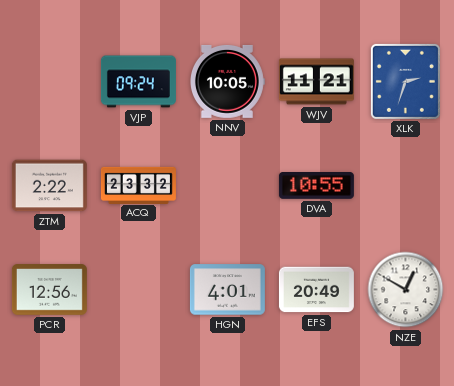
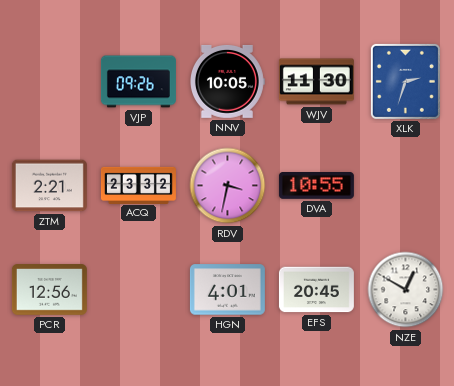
VJP: 09:24 -> 09:26 (138, 82)
WJV: 11:21 -> 11:30 (316, 82)
ZTM: 2:22 -> 2:21 (49, 186)
RDV: none -> 3:32 (228, 186)
EFS: 20:49 -> 20:45 (316, 290)
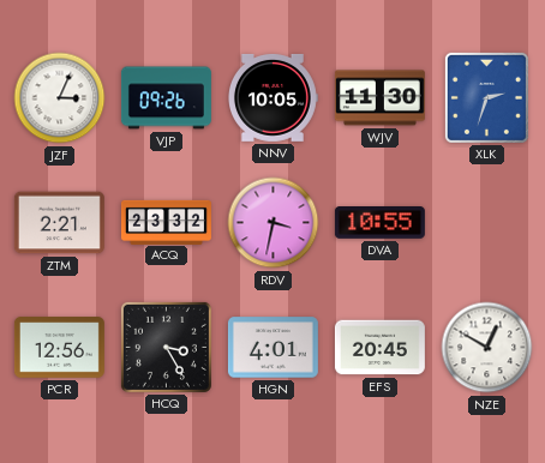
JZF: none -> 3:04 (60, 98)
HCQ: none -> 3:25 (166, 347)
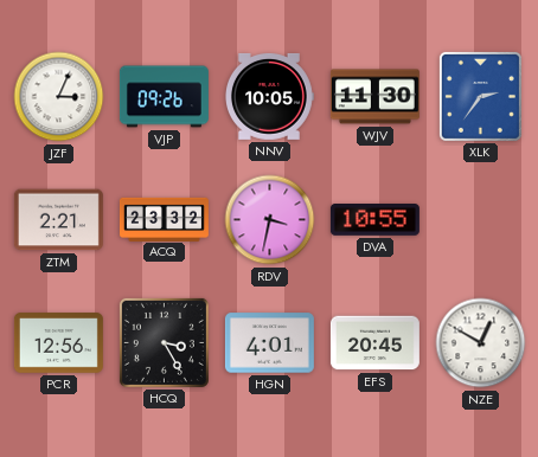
XLK: 2:33 -> 2:36 (480, 96)
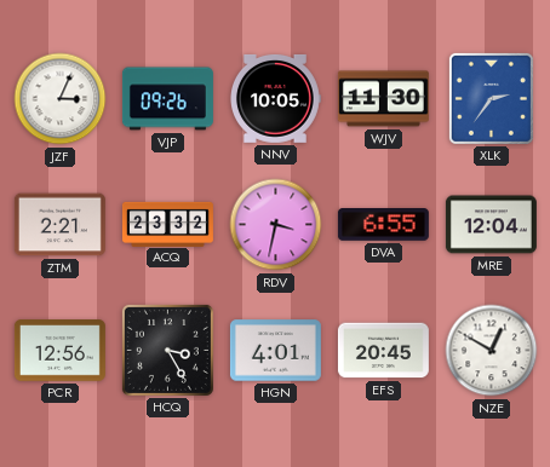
DVA: 10:55 -> 6:55 (383, 225)
MRE: none -> 12:04 (491, 225)
